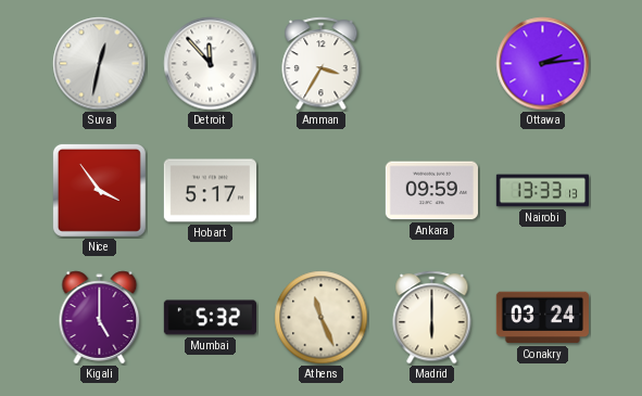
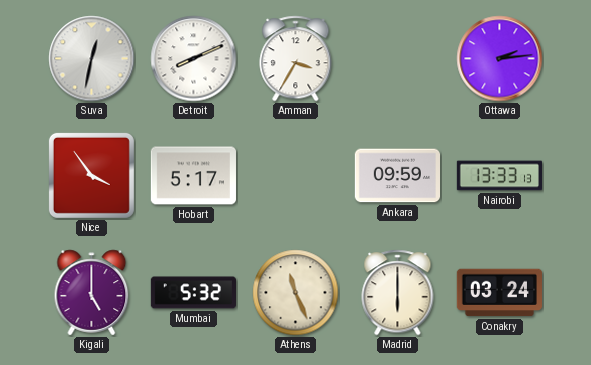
Detroit: 11:53 -> 8:11 (194, 59)
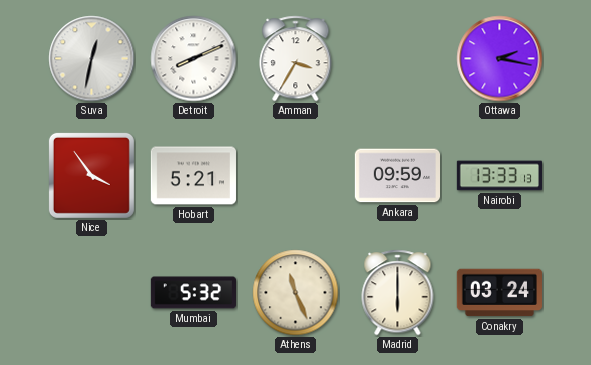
Ottawa: 2:14 -> 2:17 (500, 59)
Hobart: 5:17 -> 5:21 (193, 176)
Kigali: 5:00 -> none (92, 293)
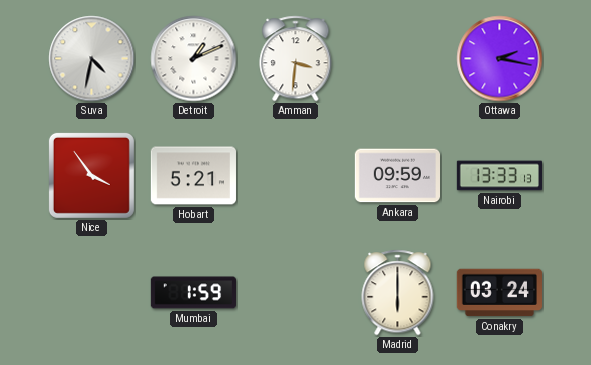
Suva: 12:32 -> 4:32 (92, 59)
Detroit: 8:11 -> 1:11 (194, 59)
Amman: 3:35 -> 3:31 (296, 59)
Mumbai: 5:32 -> 1:59 (193, 293)
Athens: 11:26 -> none (296, 293)
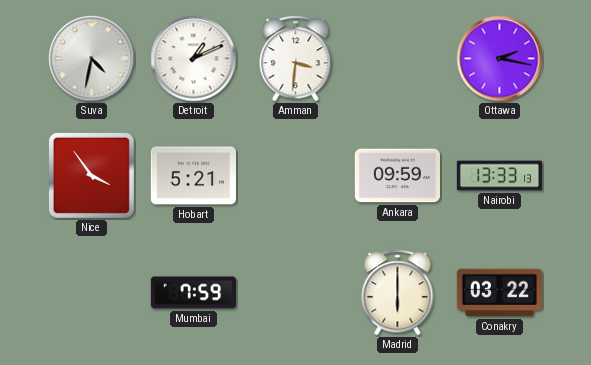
Mumbai: 1:59 -> 7:59 (193, 293)
Conakry: 03:24 -> 03:22 (499, 293)
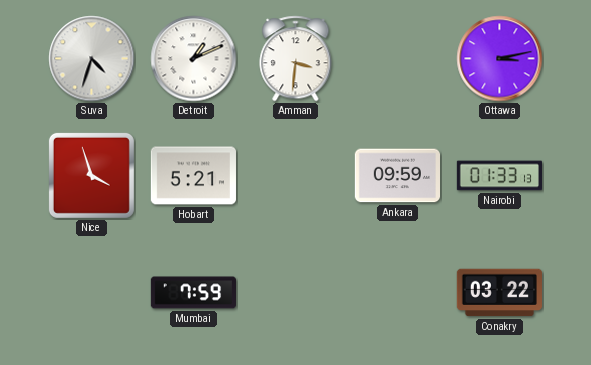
Suva: 4:32 -> 4:33 (92, 59)
Ottawa: 2:17 -> 3:13 (500, 59)
Nice: 3:54 -> 3:57 (91, 175)
Nairobi: 13:33 -> 01:33 (499, 176)
Madrid: 6:00 -> none (398, 293)
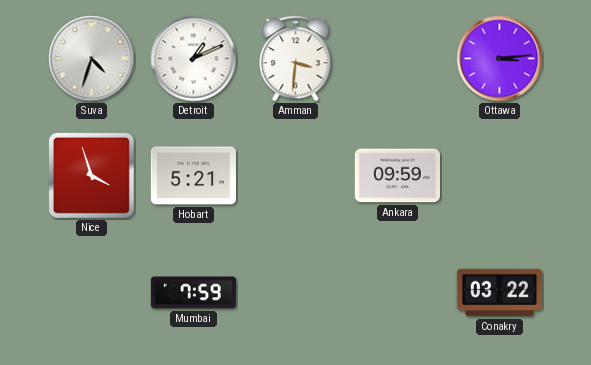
Ottawa: 3:13 -> 3:14 (500, 59)
Nairobi: 01:33 -> none (499, 176)
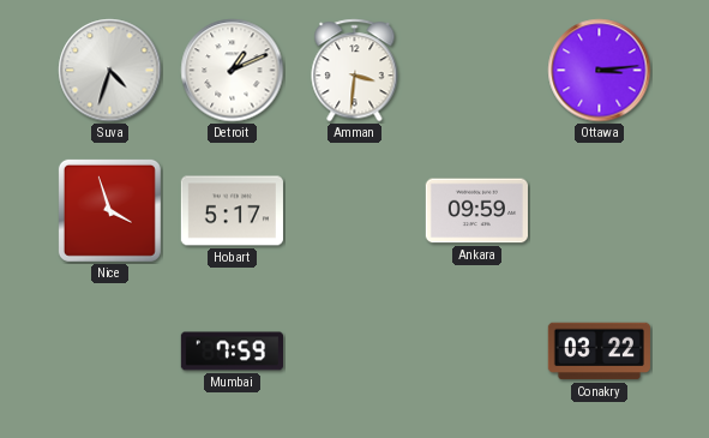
Hobart: 5:21 -> 5:17 (232, 211)
